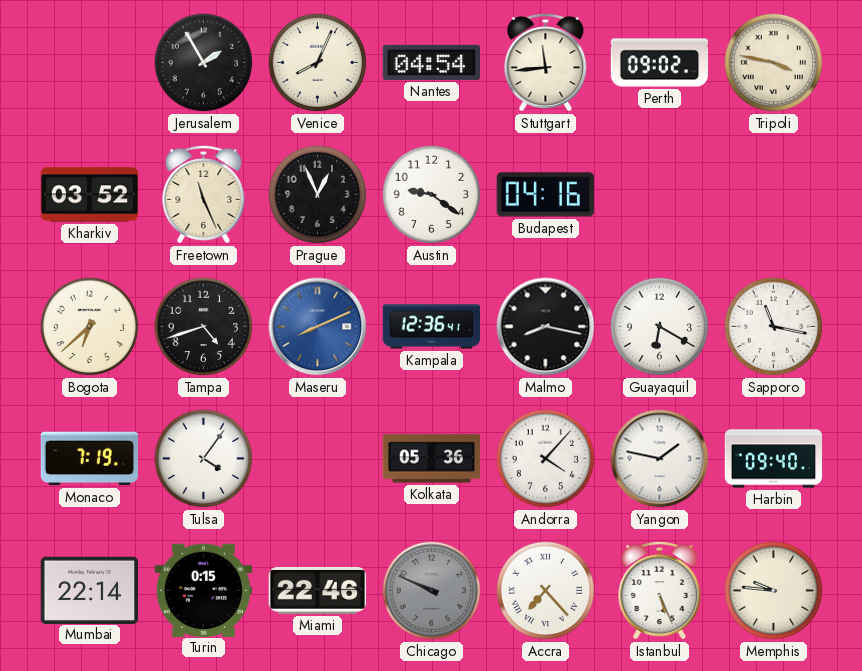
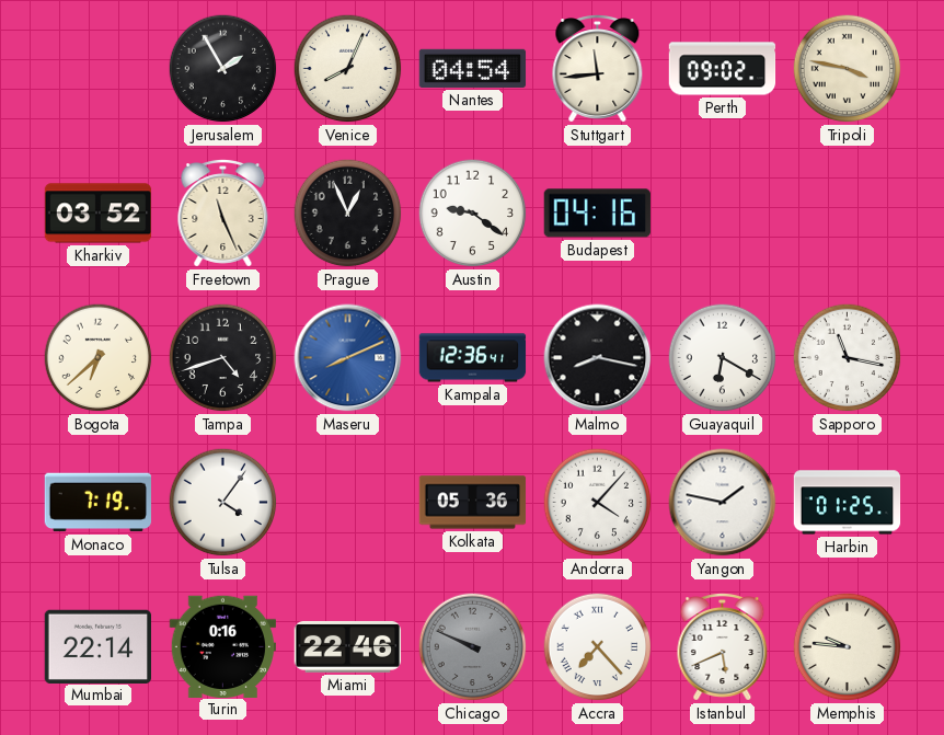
Harbin: 09:40 -> 01:25 (848, 503)
Turin: 0:15 -> 0:16 (222, 646)
Istanbul: 5:26 -> 5:41 (723, 647)
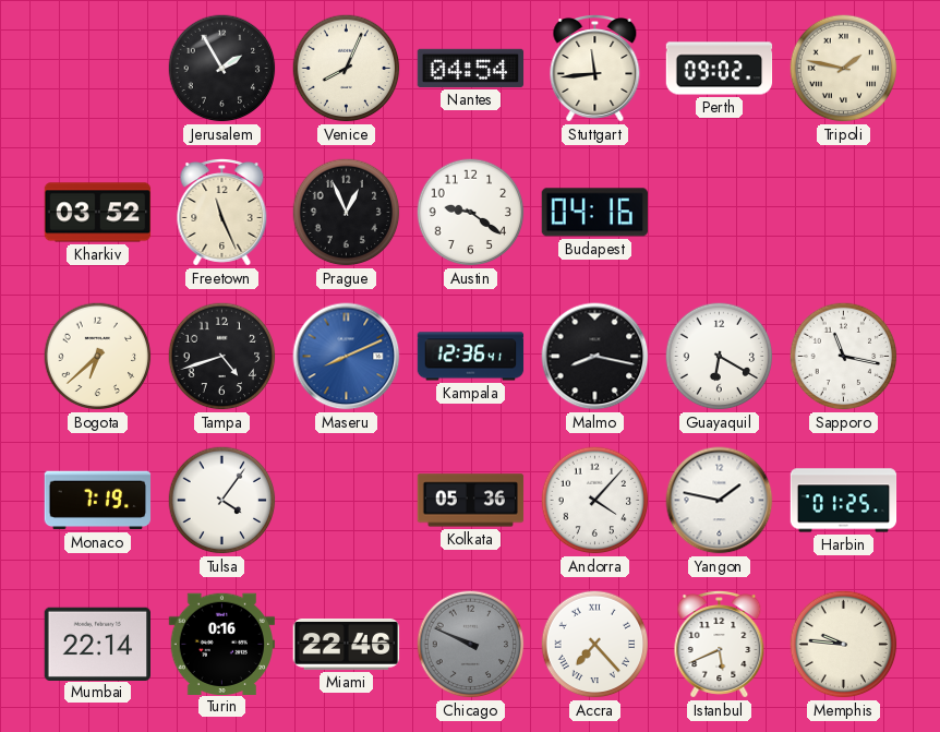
Tripoli: 3:47 -> 1:47 (844, 69)
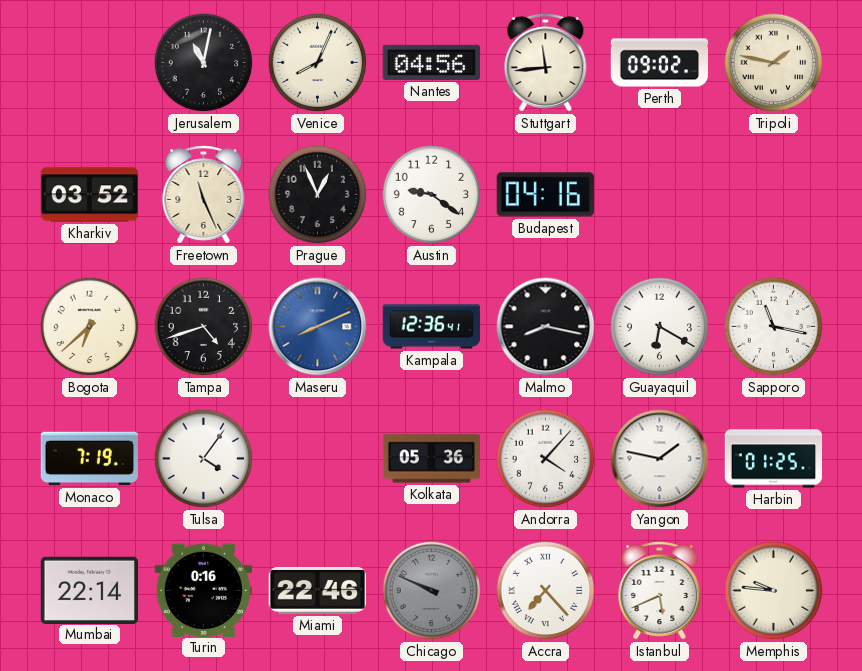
Jerusalem: 1:55 -> 11:02 (204, 63)
Nantes: 04:54 -> 04:56 (432, 62)
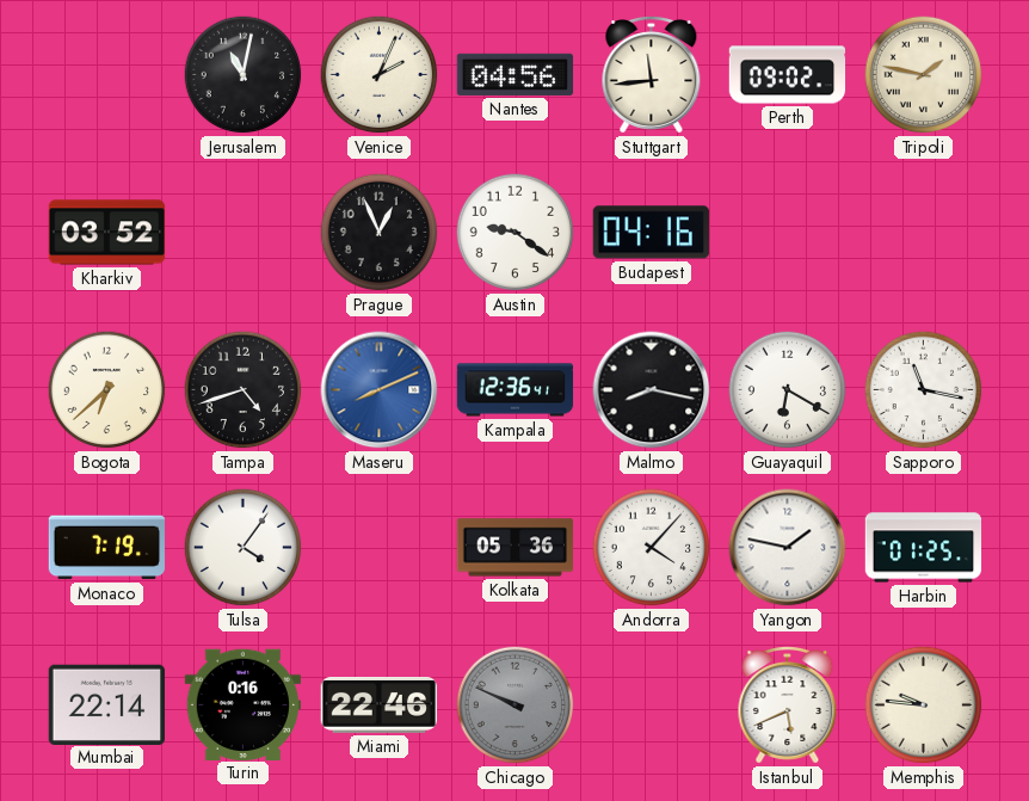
Venice: 8:04 -> 2:04 (380, 75)
Freetown: 11:26 -> none (204, 195)
Accra: 7:23 -> none (546, 591)
